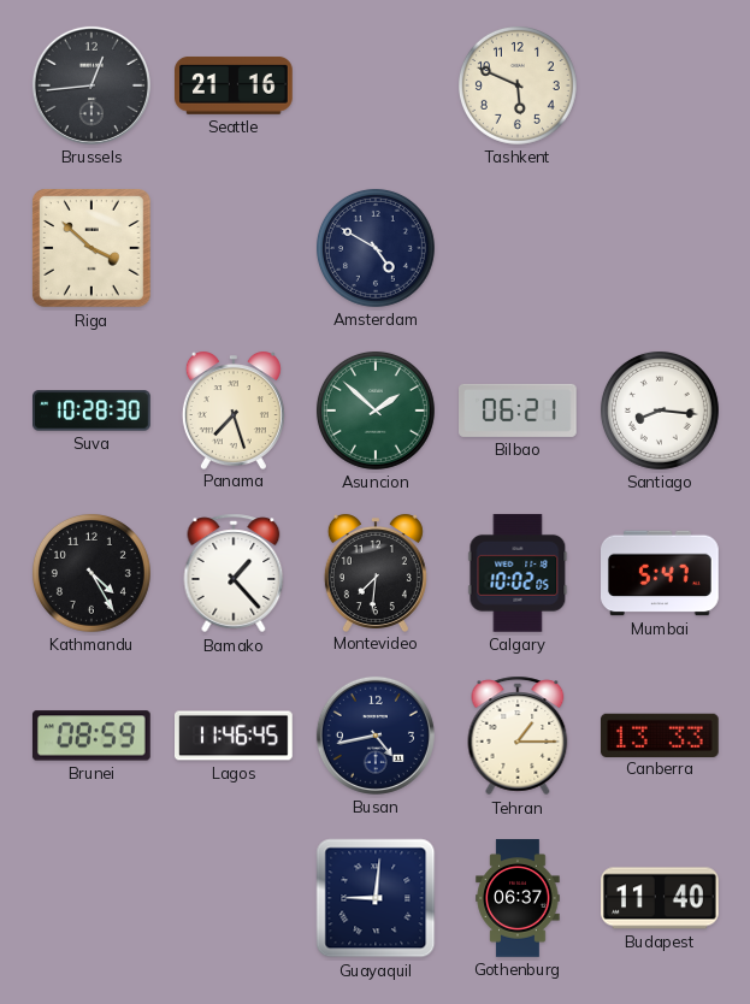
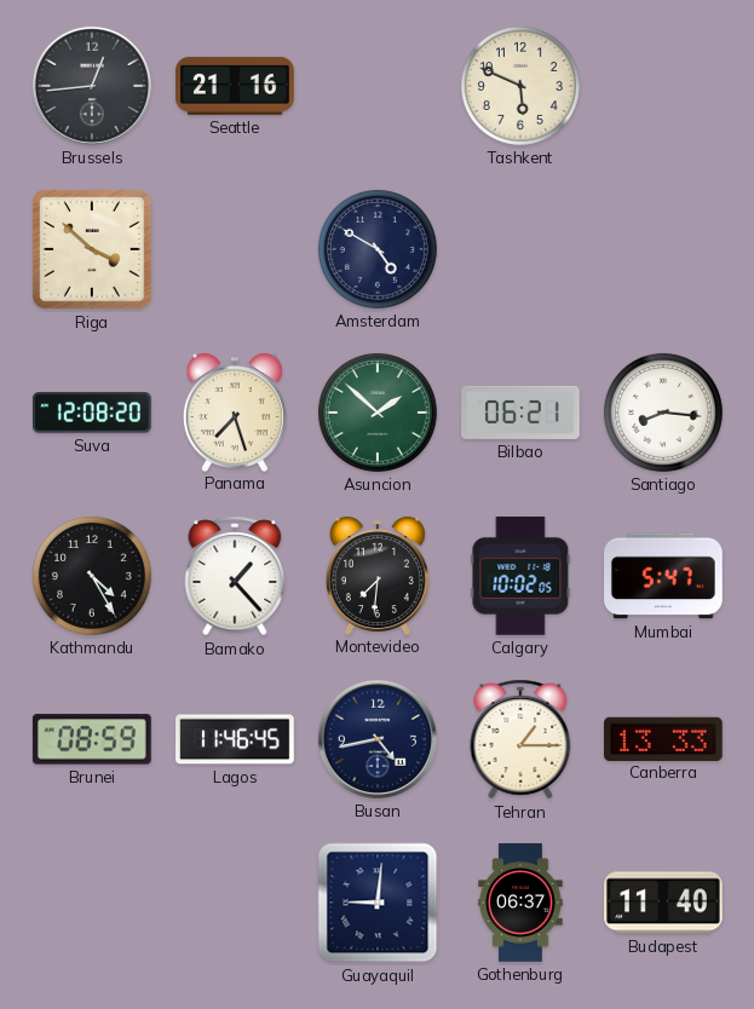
Suva: 10:28 -> 12:08 (93, 413)
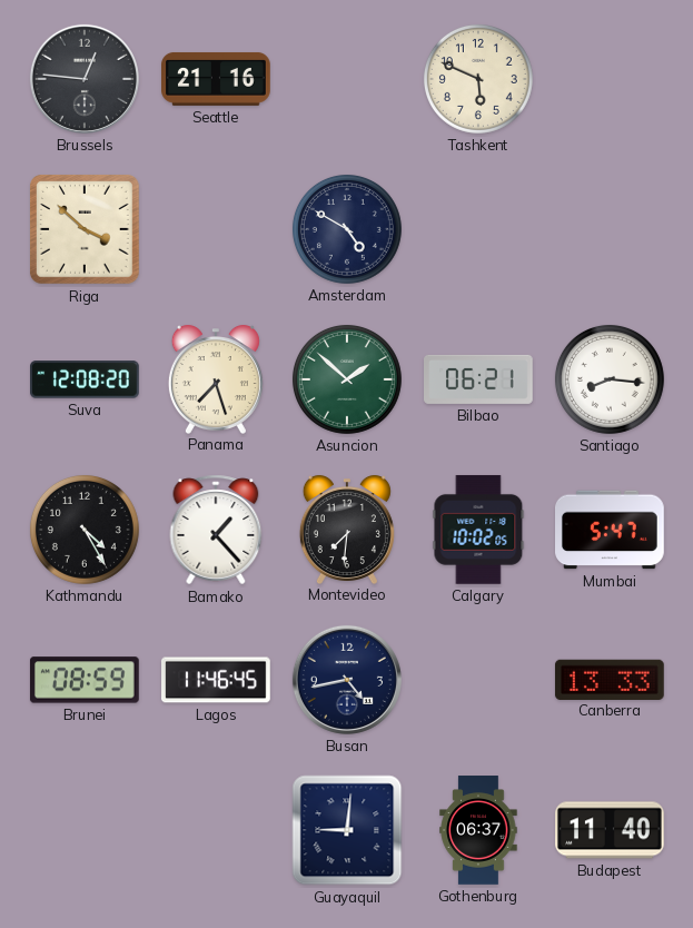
Brussels: 12:44 -> 12:46 (85, 79)
Tehran: 1:15 -> none (520, 739)
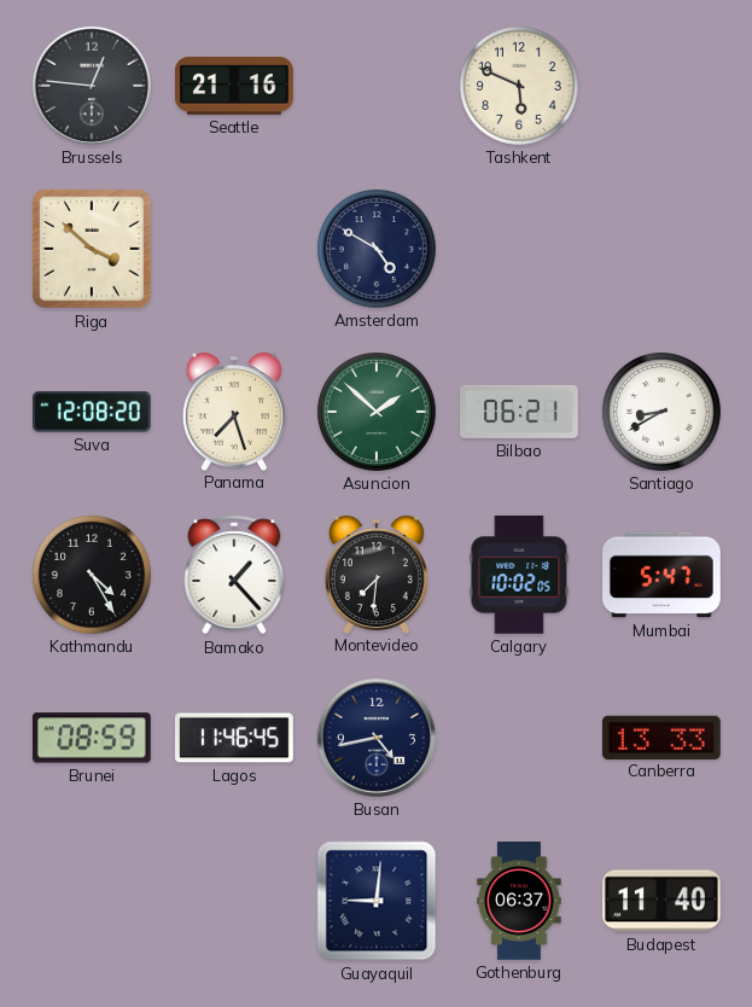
Santiago: 8:16 -> 8:40 (661, 412)
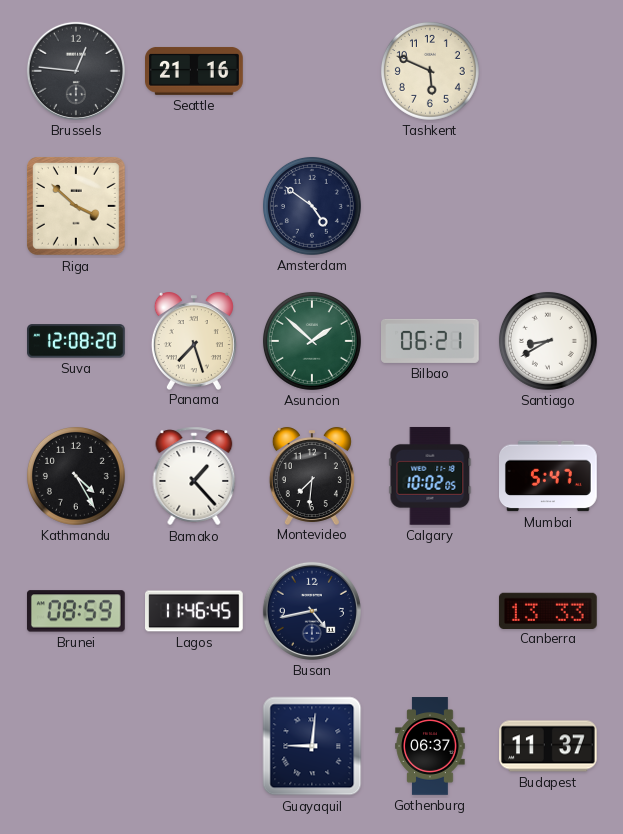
Amsterdam: 4:50 -> 4:51 (312, 206)
Budapest: 11:40 -> 11:37 (549, 746)
